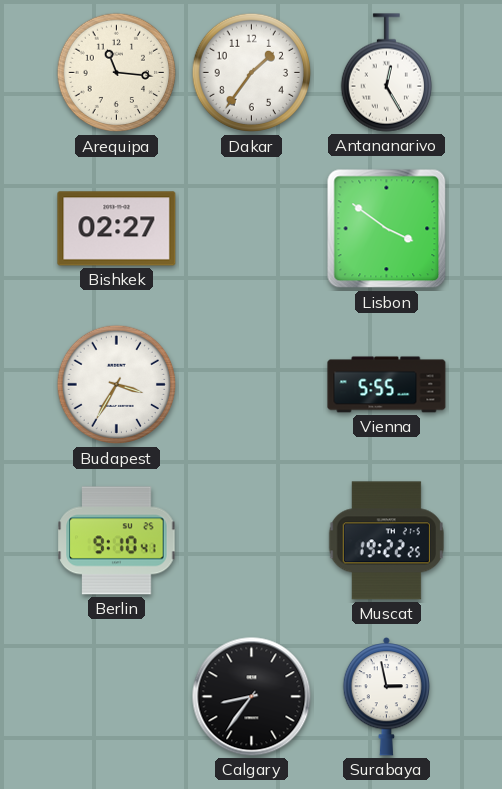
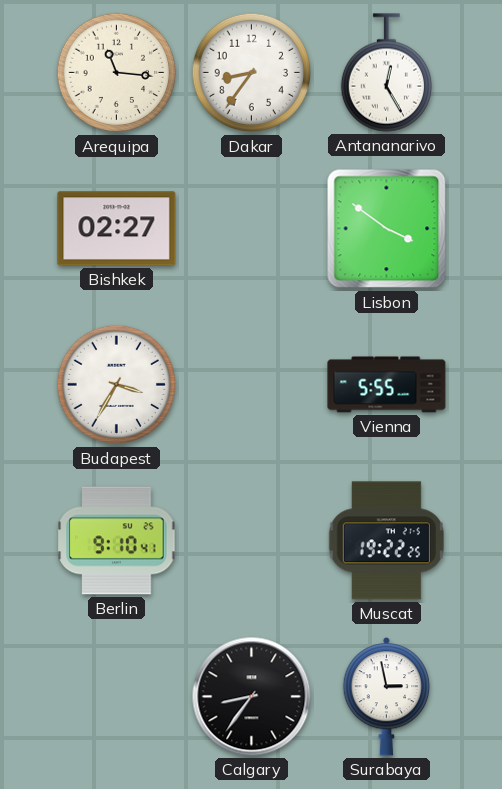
Dakar: 1:36 -> 8:36 (252, 73)
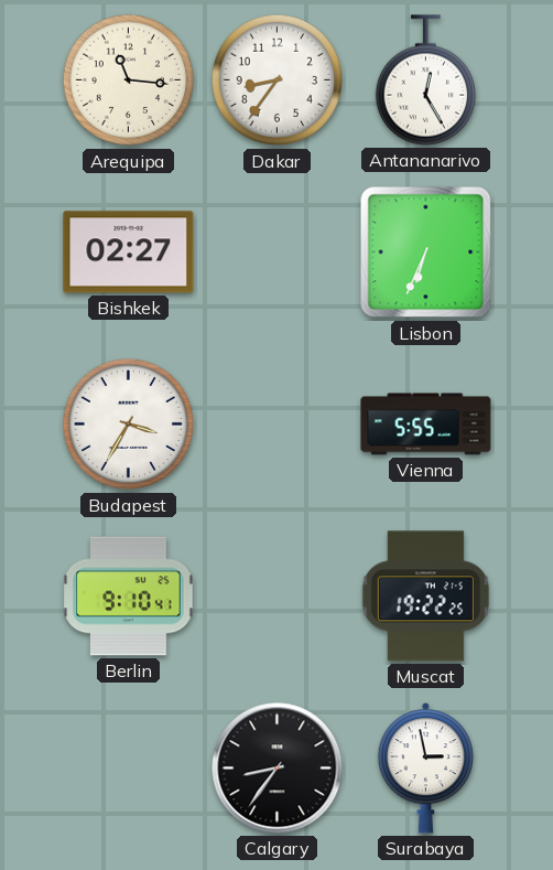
Lisbon: 3:51 -> 6:34 (426, 253)
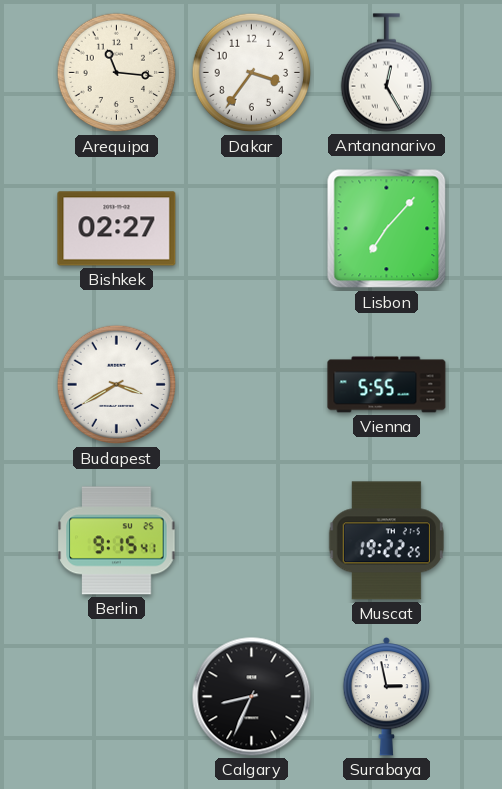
Dakar: 8:36 -> 3:36 (252, 73)
Lisbon: 6:34 -> 7:07 (387, 229)
Budapest: 3:35 -> 3:40 (117, 385)
Berlin: 9:10 -> 9:15 (117, 541)
Calgary: 8:36 -> 8:34 (252, 697)
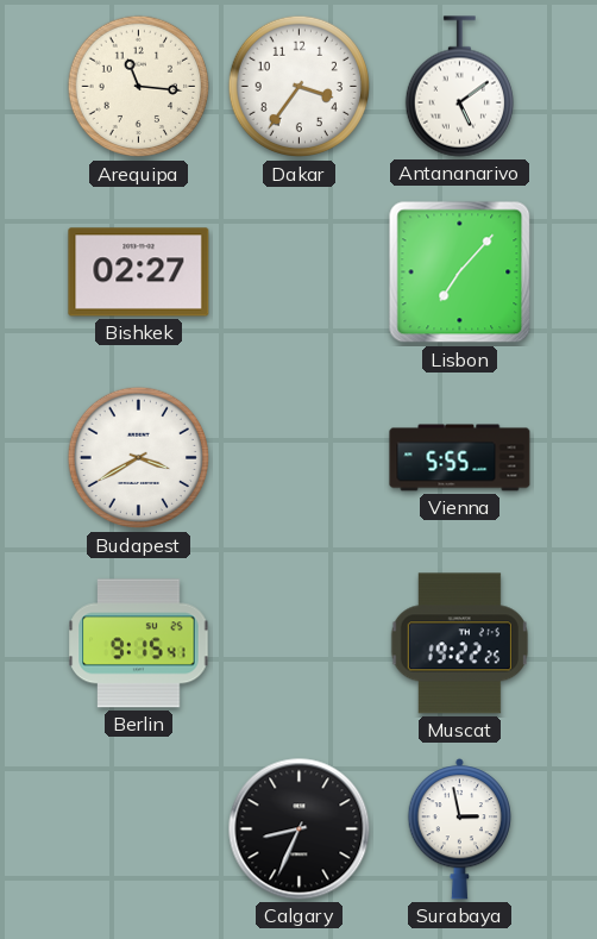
Antananarivo: 12:25 -> 5:09 (459, 87)
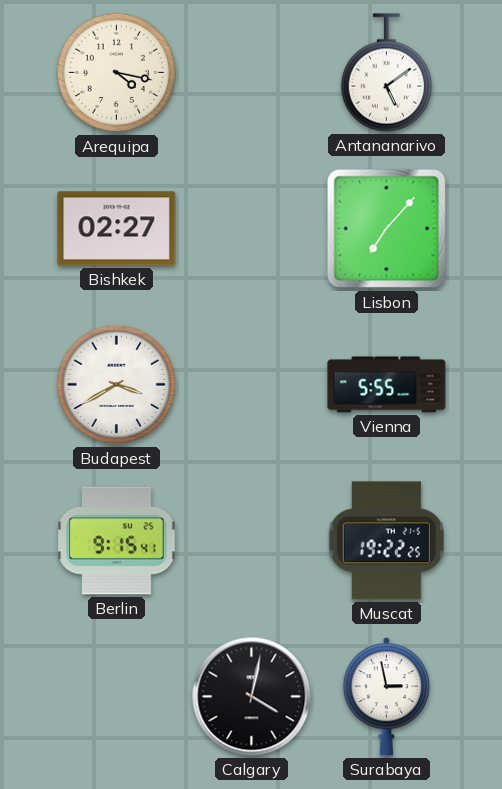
Arequipa: 11:16 -> 4:17 (117, 73)
Dakar: 3:36 -> none (300, 87)
Calgary: 8:34 -> 4:02 (252, 697)
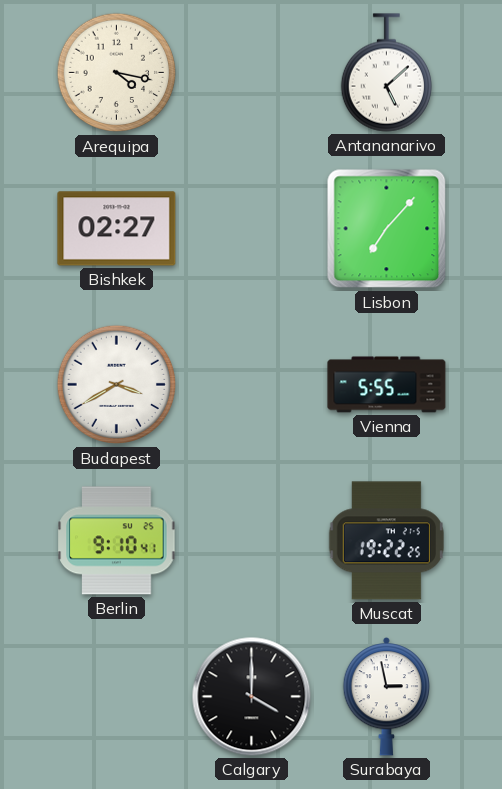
Antananarivo: 5:09 -> 5:08 (386, 73)
Berlin: 9:15 -> 9:10 (117, 541)
Calgary: 4:02 -> 4:00 (252, 697)
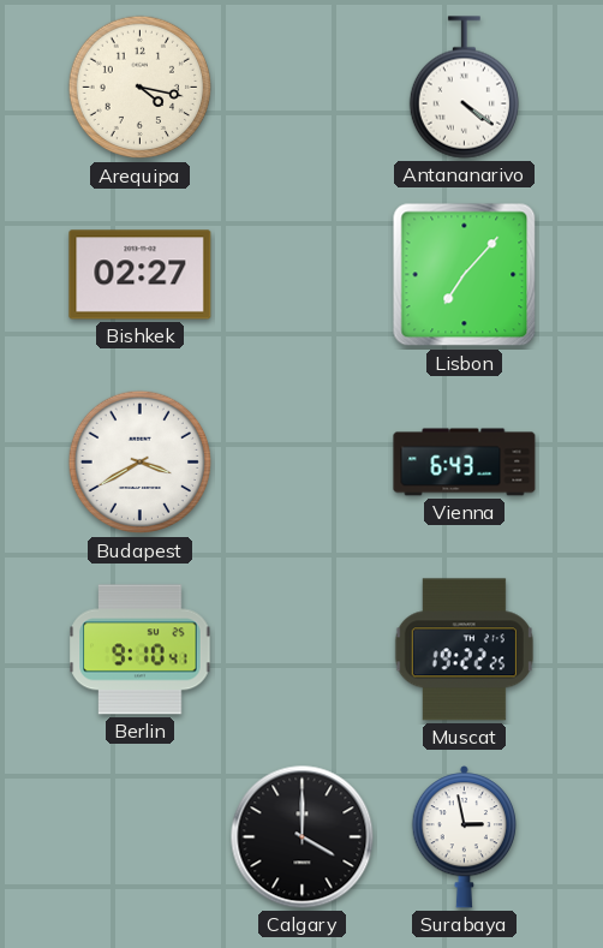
Antananarivo: 5:08 -> 4:21 (464, 88)
Vienna: 5:55 -> 6:43 (465, 463)
